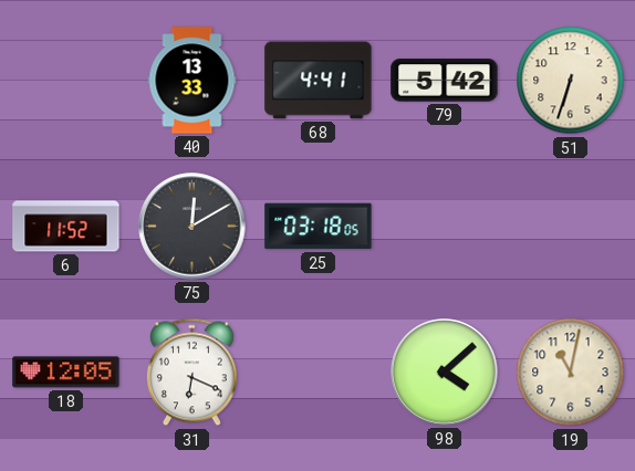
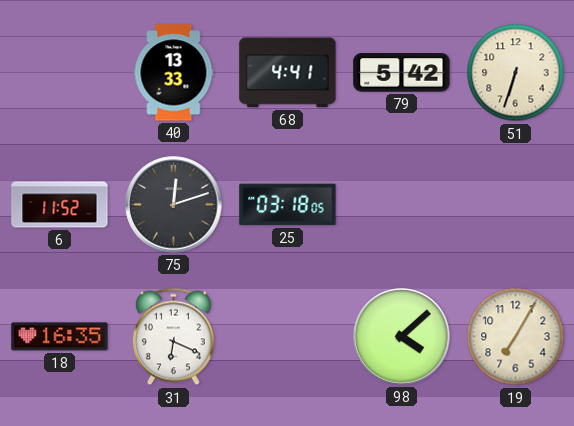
75: 12:10 -> 12:12 (174, 205)
18: 12:05 -> 16:35 (60, 337)
19: 11:02 -> 7:05 (516, 337)
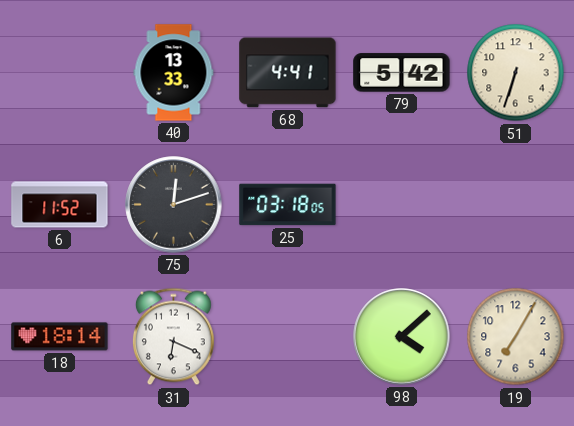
18: 16:35 -> 18:14 (60, 337)
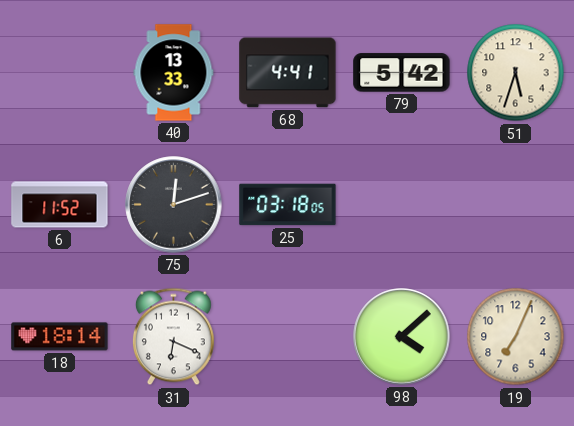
51: 6:33 -> 5:33 (516, 73)
19: 7:05 -> 7:04 (516, 337)
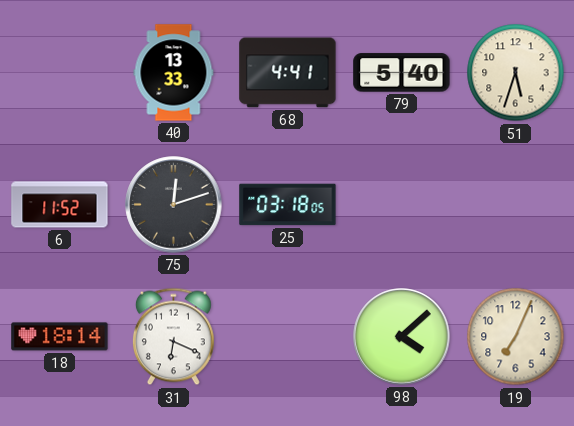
79: 5:42 -> 5:40 (402, 73)
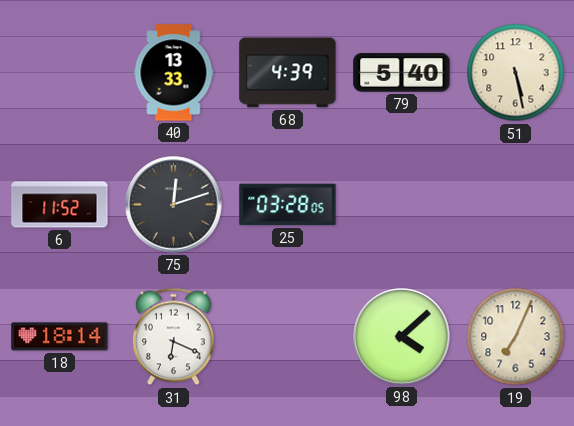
68: 4:41 -> 4:39 (288, 73)
51: 5:33 -> 5:28 (516, 73)
25: 03:18 -> 03:28 (288, 205)
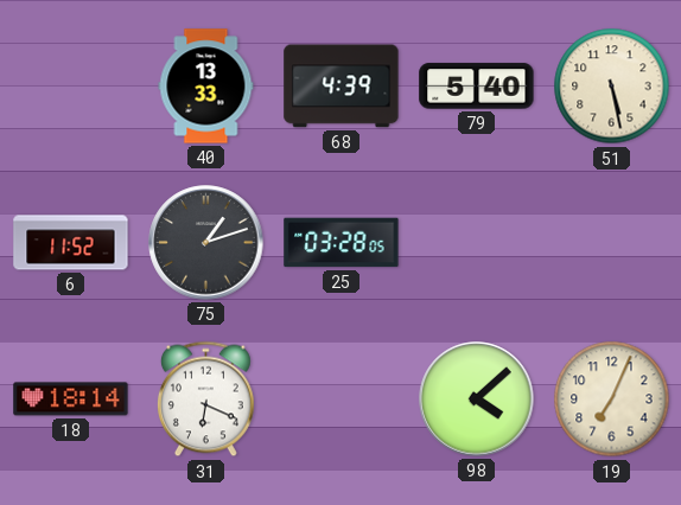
75: 12:12 -> 1:12 (206, 243)
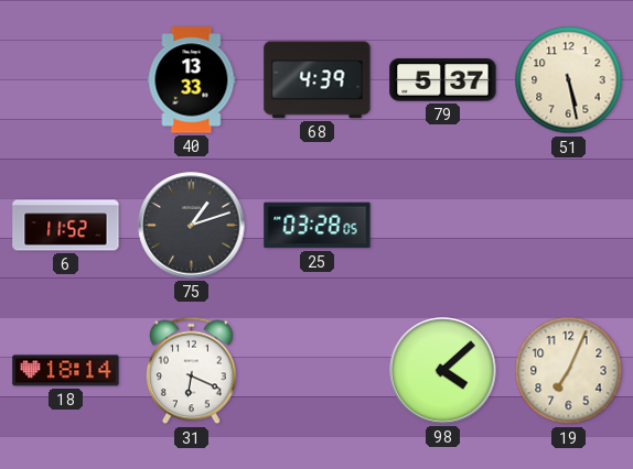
79: 5:40 -> 5:37 (443, 80)
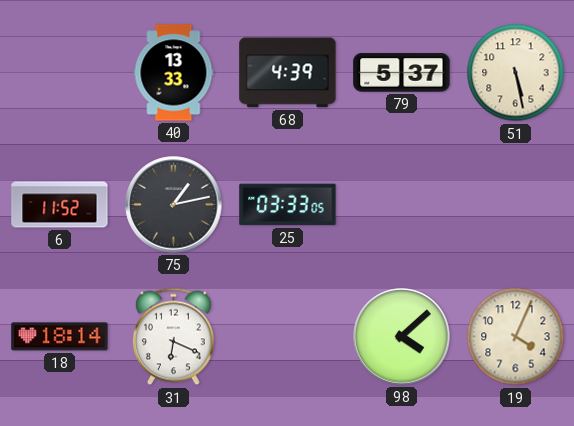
75: 1:12 -> 1:13 (174, 205)
25: 03:28 -> 03:33 (288, 205)
19: 7:04 -> 4:04 (516, 337)
